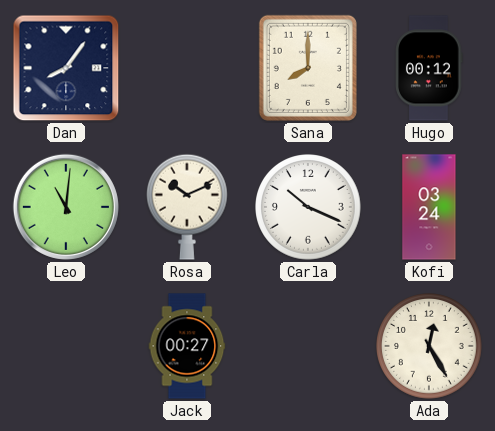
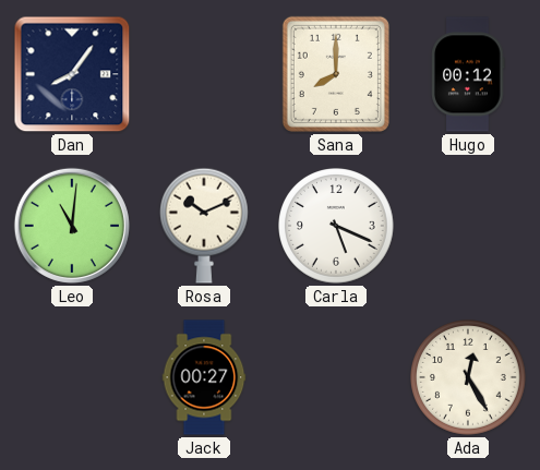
Carla: 10:19 -> 5:19 (337, 227)
Kofi: 03:24 -> none (429, 207)
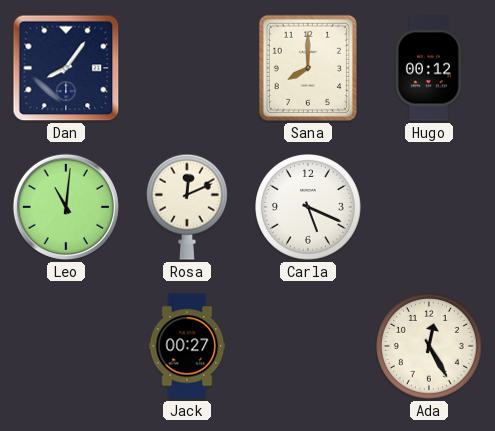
Rosa: 10:11 -> 12:11 (187, 207)
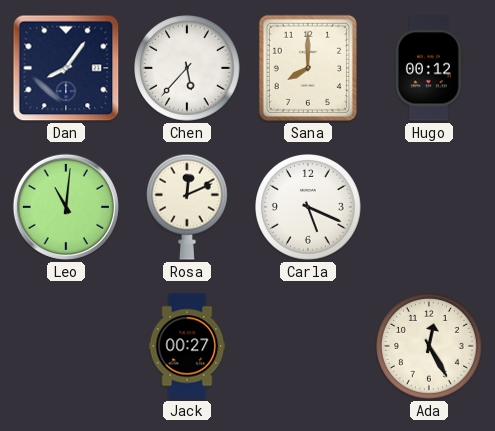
Chen: none -> 5:37 (188, 69)
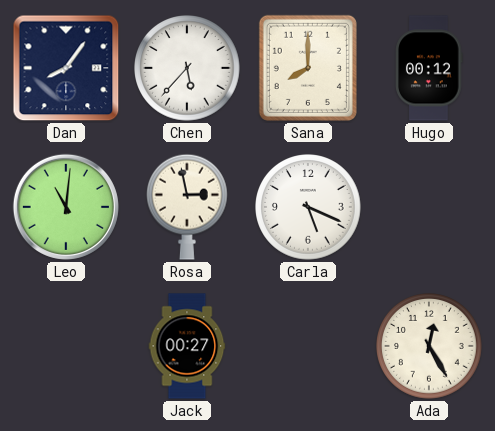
Rosa: 12:11 -> 2:58 (187, 207)
